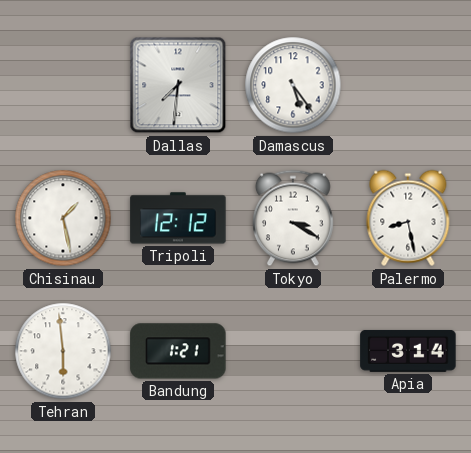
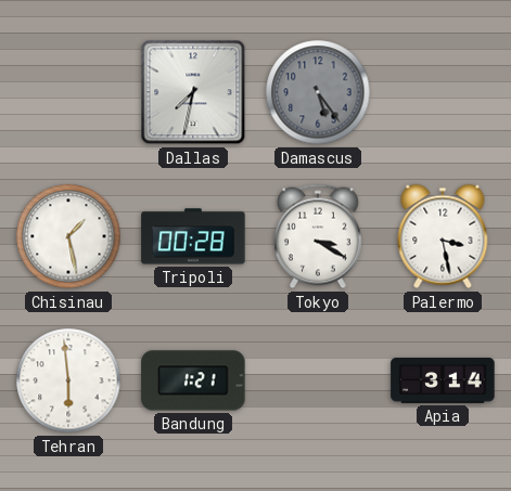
Dallas: 7:31 -> 7:32 (193, 92)
Damascus dial: white -> grey (318, 92)
Tripoli: 12:12 -> 00:28 (193, 236)
Palermo: 8:28 -> 3:28 (443, 236)
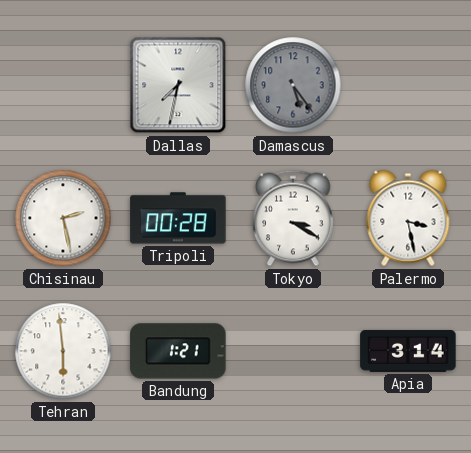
Chisinau: 1:28 -> 2:28 (63, 218)
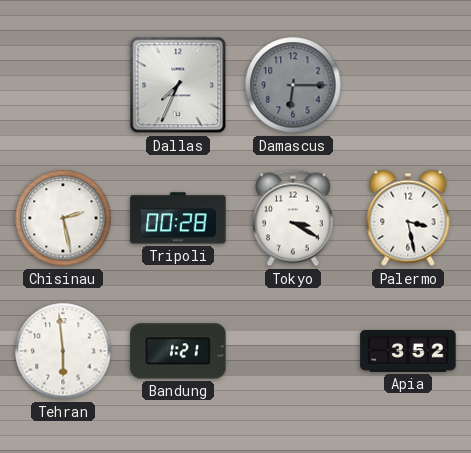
Dallas: 7:32 -> 7:34 (178, 85)
Damascus: 5:24 -> 6:15 (293, 85)
Apia: 3:14 -> 3:52 (408, 351)
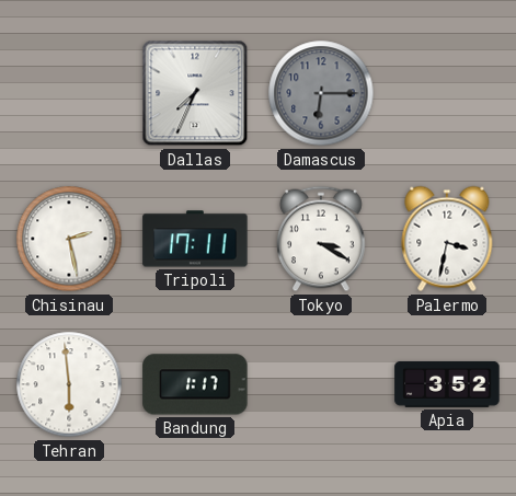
Tripoli: 00:28 -> 17:11 (195, 239)
Palermo: 3:28 -> 3:32 (447, 239)
Bandung: 1:21 -> 1:17 (195, 384)
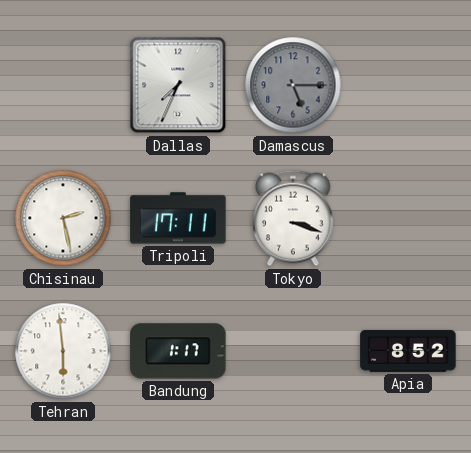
Damascus: 6:15 -> 5:15 (293, 85)
Tokyo: 3:20 -> 3:18 (294, 218)
Palermo: 3:32 -> none (447, 239)
Apia: 3:52 -> 8:52 (408, 351)
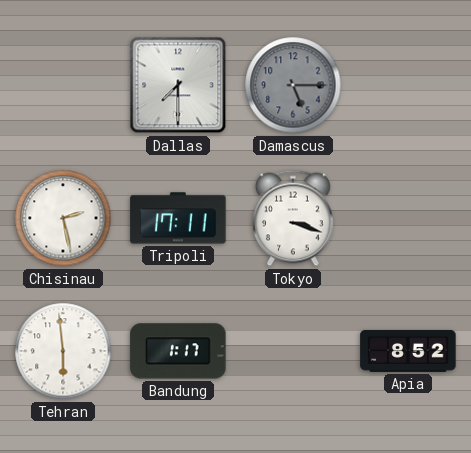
Dallas: 7:34 -> 7:30 (178, 85)
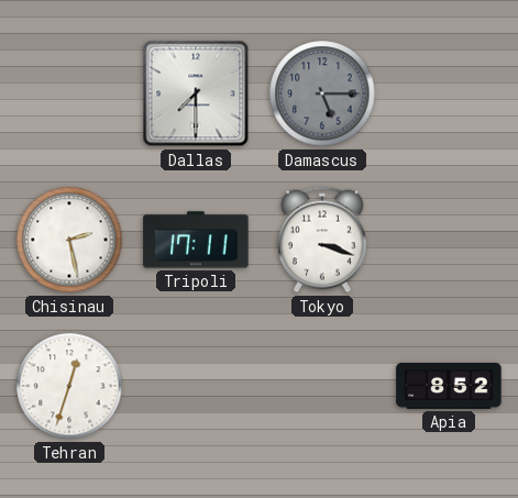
Tehran: 5:59 -> 12:33 (69, 386)
Bandung: 1:17 -> none (178, 351)
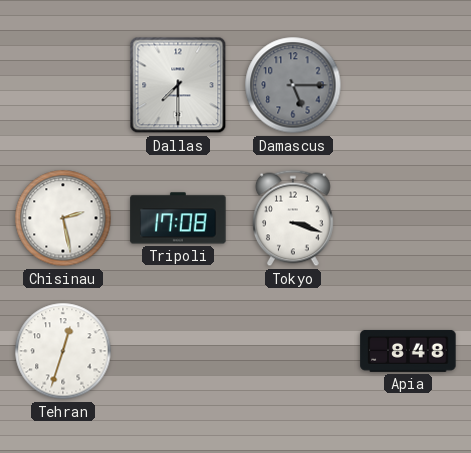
Tripoli: 17:11 -> 17:08 (178, 218)
Apia: 8:52 -> 8:48 (408, 351)
